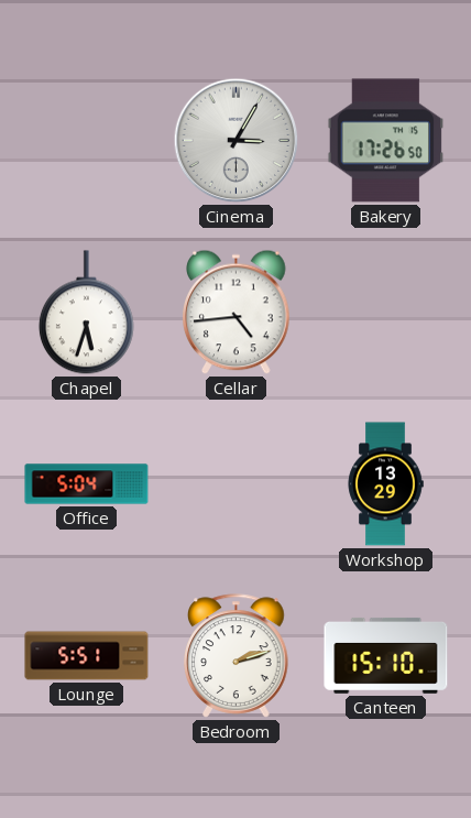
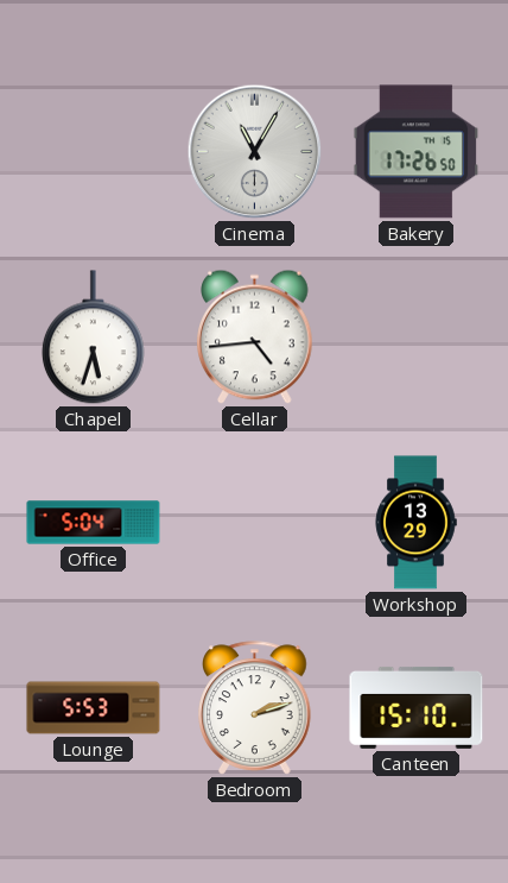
Cinema: 3:05 -> 11:05 (255, 152)
Lounge: 5:51 -> 5:53 (94, 708)
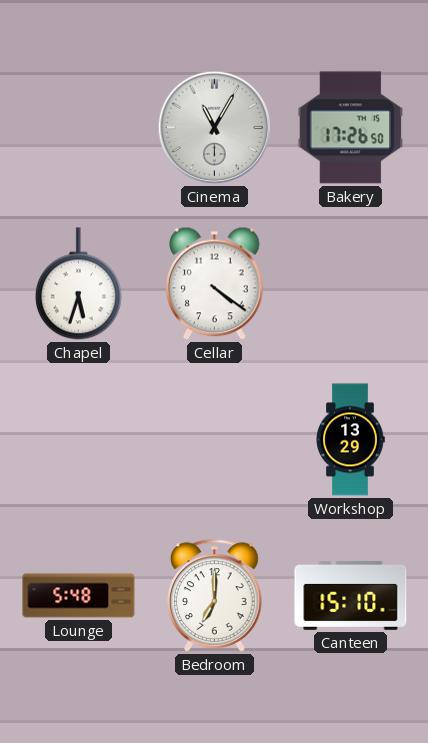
Cellar: 4:44 -> 4:21 (215, 284)
Office: 5:04 -> none (94, 523)
Lounge: 5:53 -> 5:48 (79, 596)
Bedroom: 2:12 -> 7:00 (215, 596)
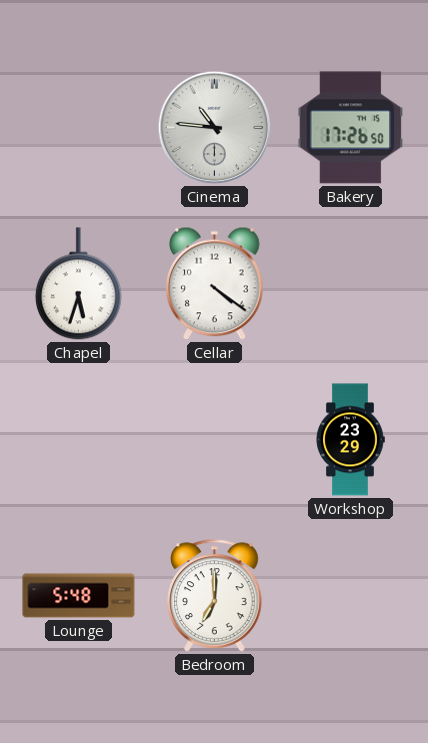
Cinema: 11:05 -> 10:46 (215, 128)
Workshop: 13:29 -> 23:29 (350, 440)
Canteen: 15:10 -> none (351, 595)
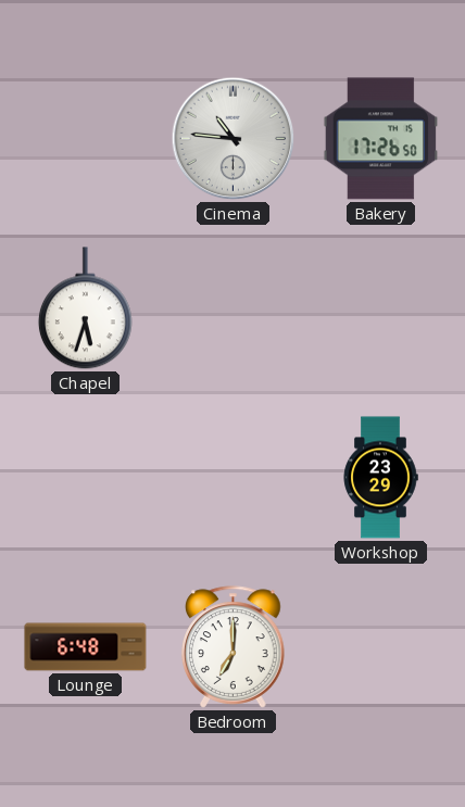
Cellar: 4:21 -> none (215, 284)
Lounge: 5:48 -> 6:48 (86, 647)
